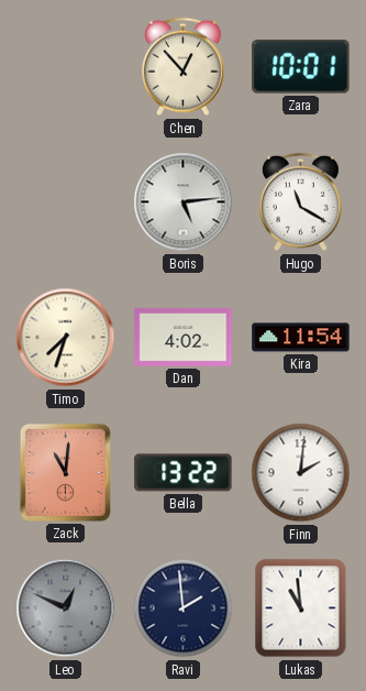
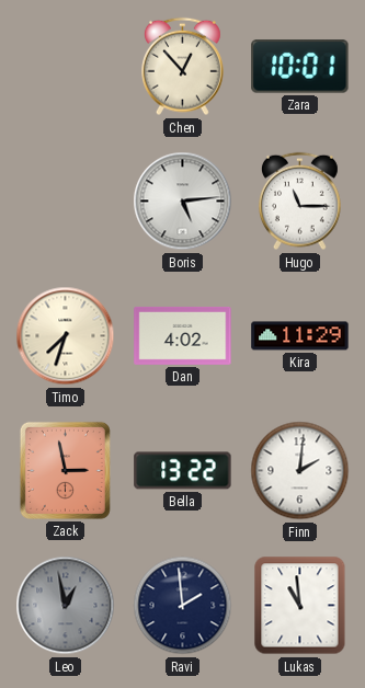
Hugo: 11:20 -> 11:15 (300, 202)
Kira: 11:54 -> 11:29 (300, 336)
Zack: 11:01 -> 2:58 (65, 470)
Leo: 12:49 -> 12:58 (66, 606)
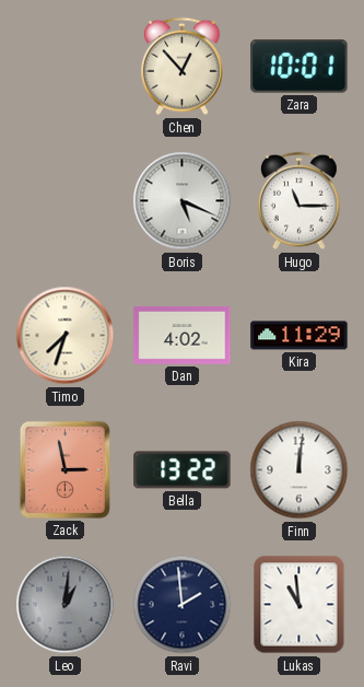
Boris: 5:14 -> 5:19 (183, 201)
Finn: 2:01 -> 12:01 (300, 470)
Leo: 12:58 -> 1:01 (66, 605)
